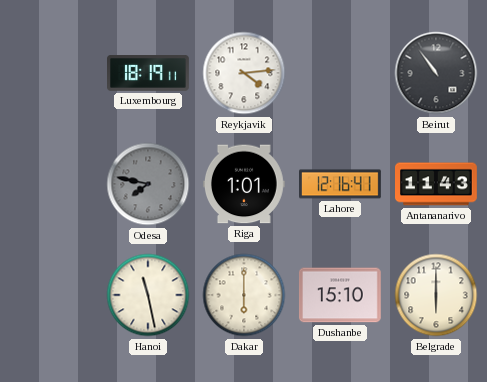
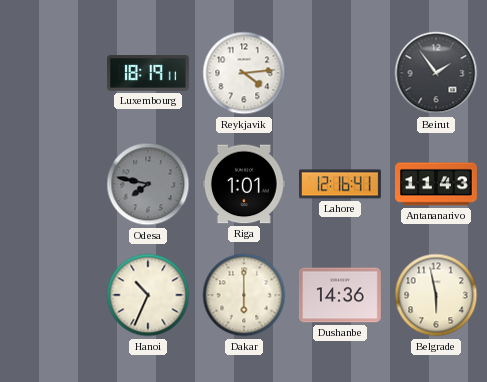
Beirut: 10:54 -> 1:54 (436, 73)
Hanoi: 11:28 -> 10:34 (148, 295)
Dushanbe: 15:10 -> 14:36 (340, 295)
Belgrade: 6:00 -> 5:58 (436, 295)
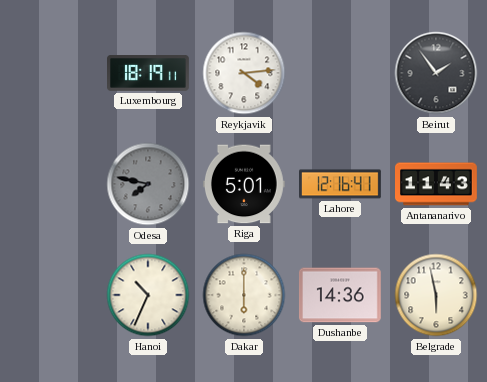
Riga: 1:01 -> 5:01 (244, 184)
